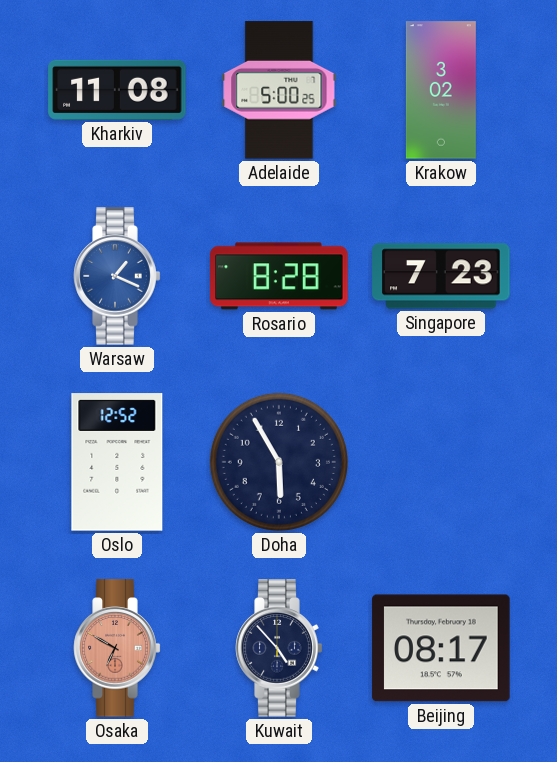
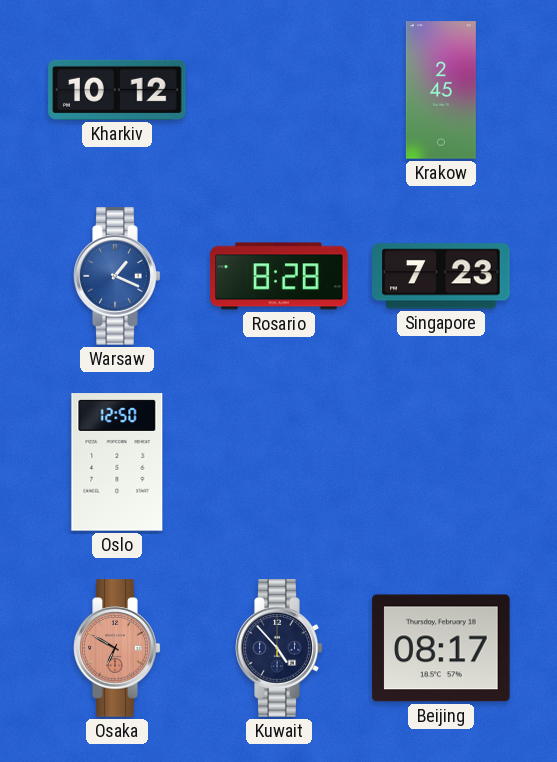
Kharkiv: 11:08 -> 10:12 (117, 90)
Adelaide: 5:00 -> none (279, 90)
Krakow: 3:02 -> 2:45 (441, 90)
Oslo: 12:52 -> 12:50 (117, 462)
Doha: 5:55 -> none (279, 462)
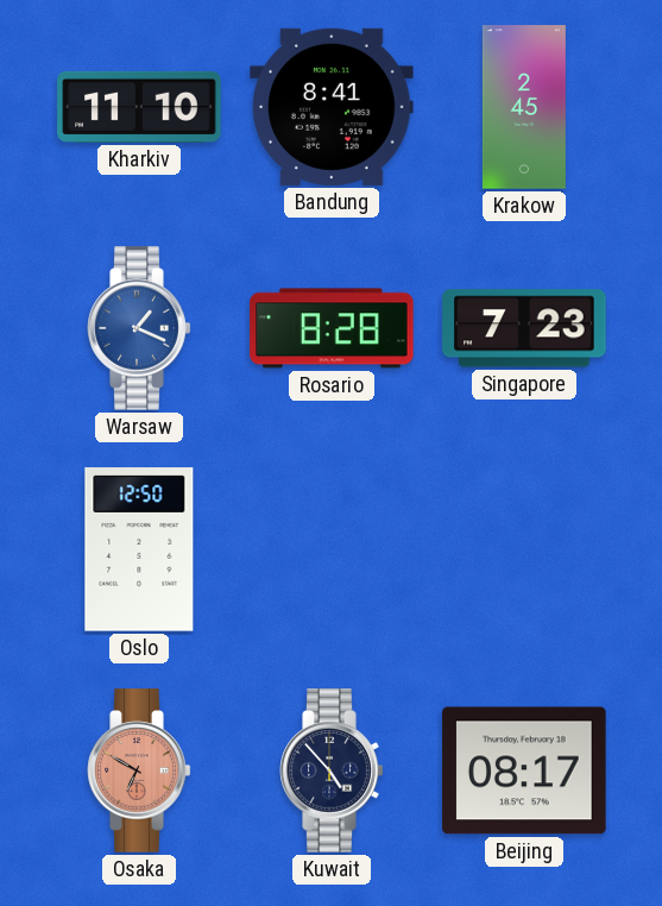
Kharkiv: 10:12 -> 11:10 (139, 107)
Bandung: none -> 8:41 (332, 107)
